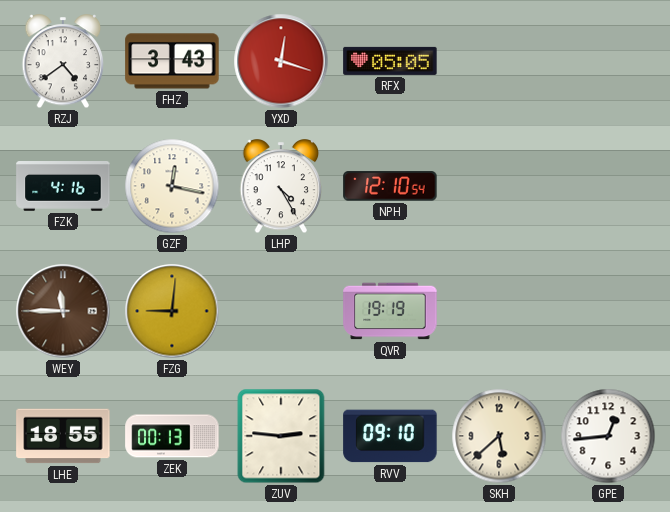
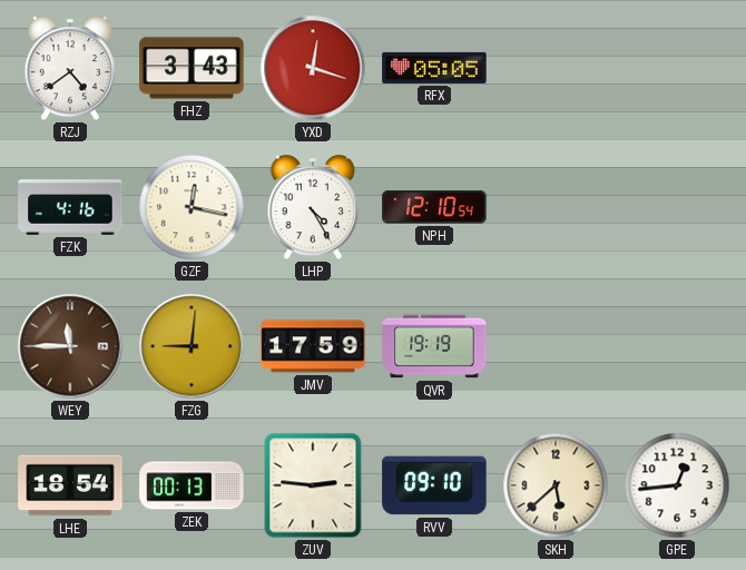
JMV: none -> 17:59 (313, 346)
LHE: 18:55 -> 18:54 (70, 485)
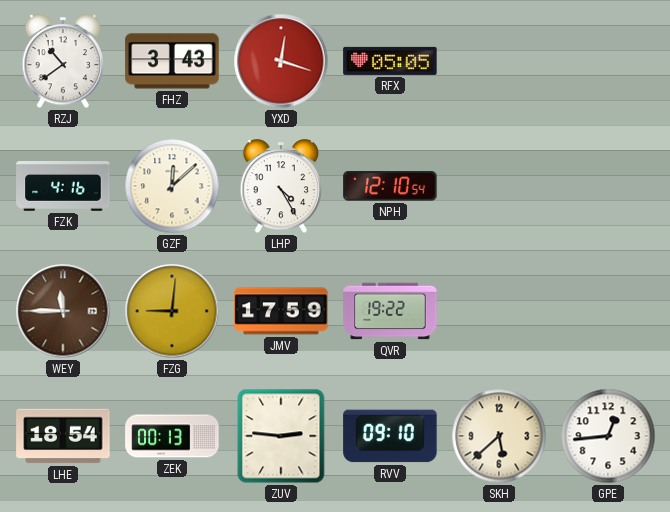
RZJ: 4:39 -> 10:39 (63, 62)
GZF: 12:17 -> 12:08 (172, 186)
QVR: 19:19 -> 19:22 (390, 311)
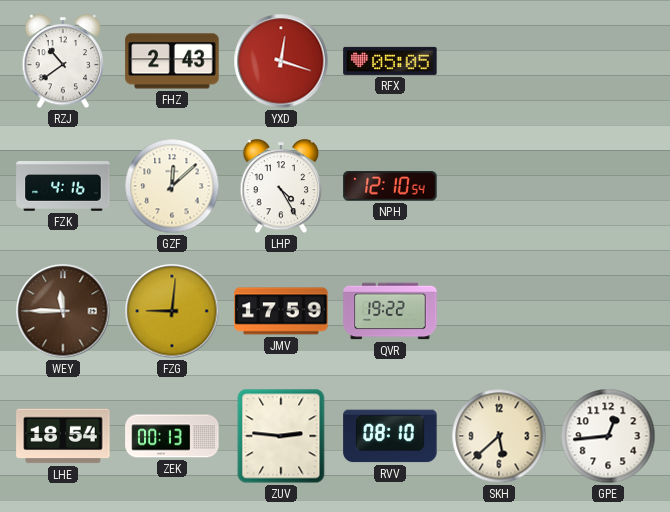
FHZ: 3:43 -> 2:43 (172, 61)
RVV: 09:10 -> 08:10 (390, 436)
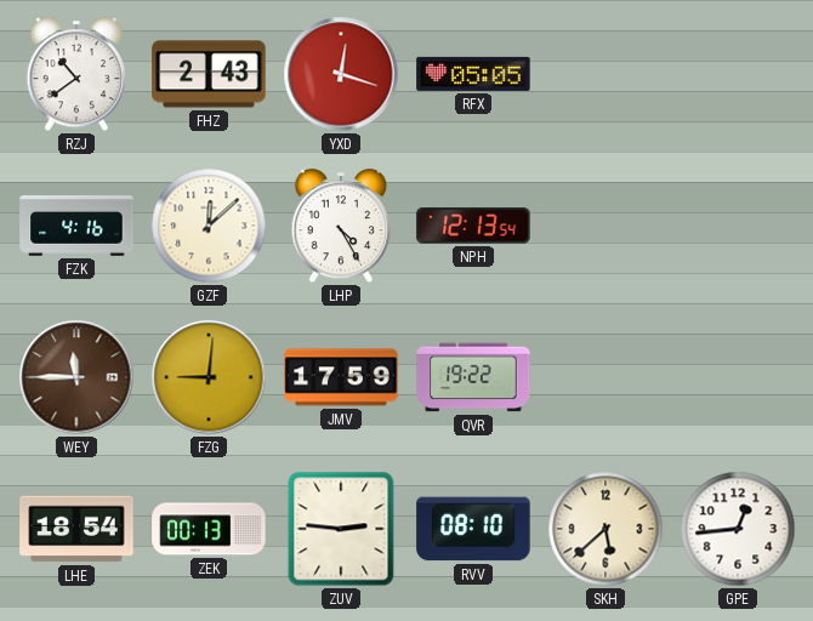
NPH: 12:10 -> 12:13 (473, 226)
